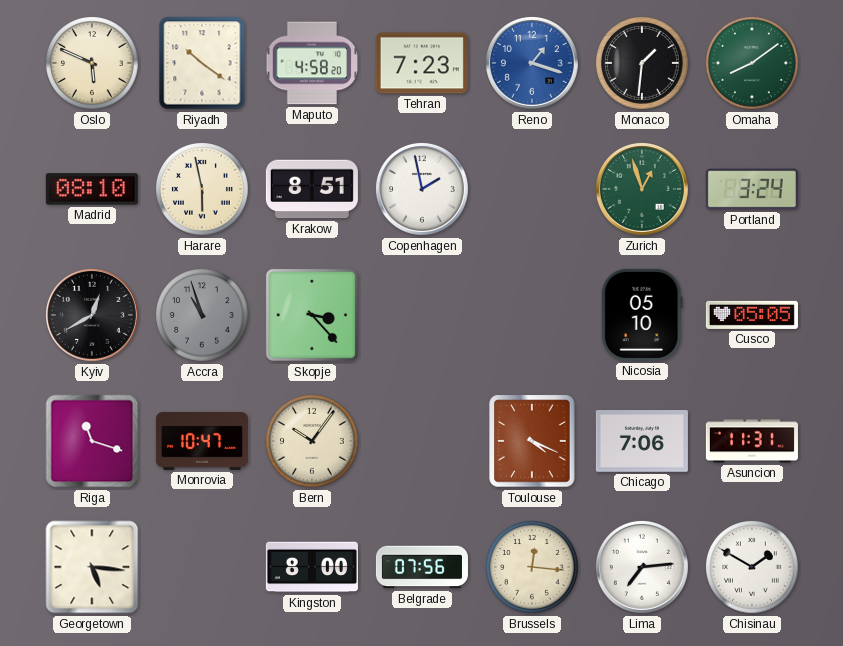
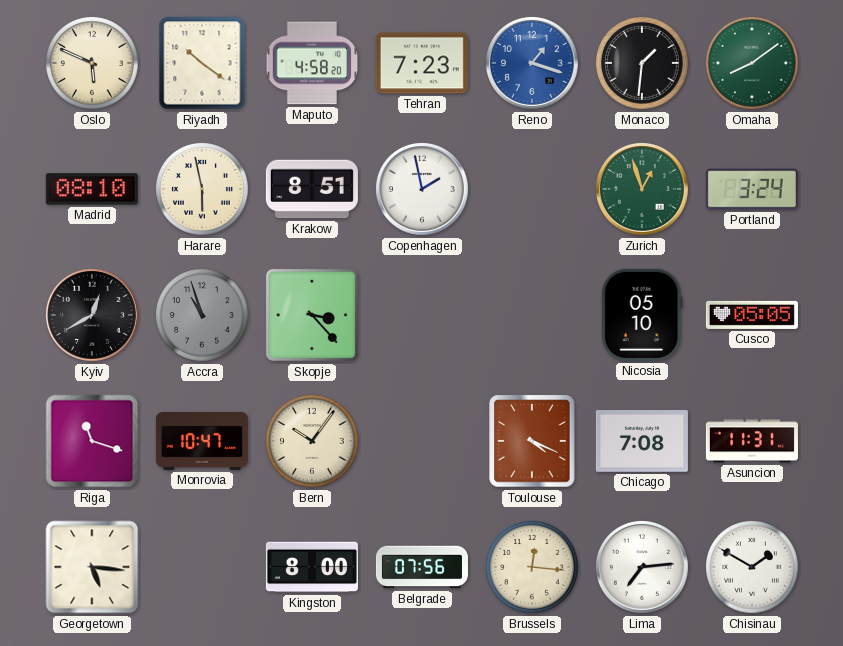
Chicago: 7:06 -> 7:08 (642, 442)
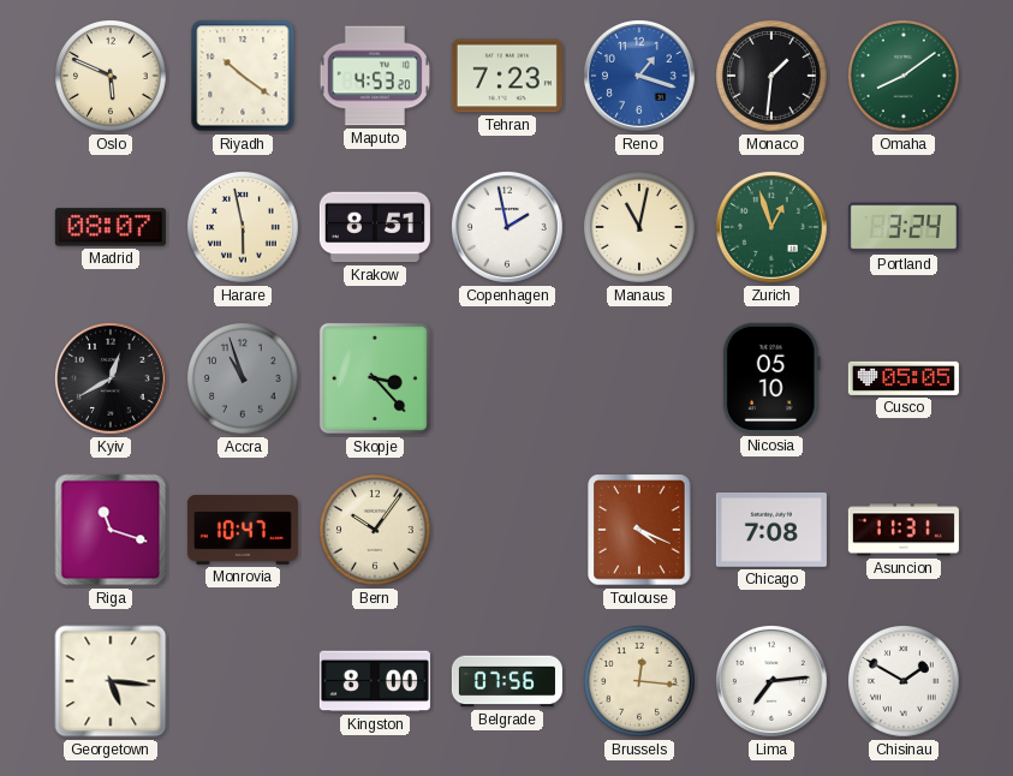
Maputo: 4:58 -> 4:53 (374, 76)
Madrid: 08:10 -> 08:07 (111, 227)
Manaus: none -> 11:02 (640, 228)
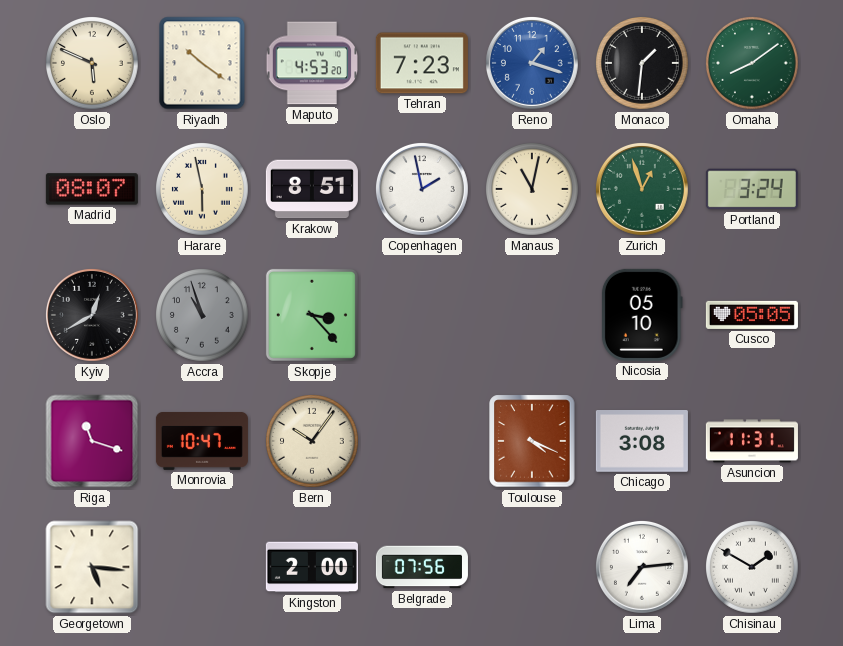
Chicago: 7:08 -> 3:08 (642, 442)
Kingston: 8:00 -> 2:00 (312, 567)
Brussels: 12:16 -> none (640, 682)
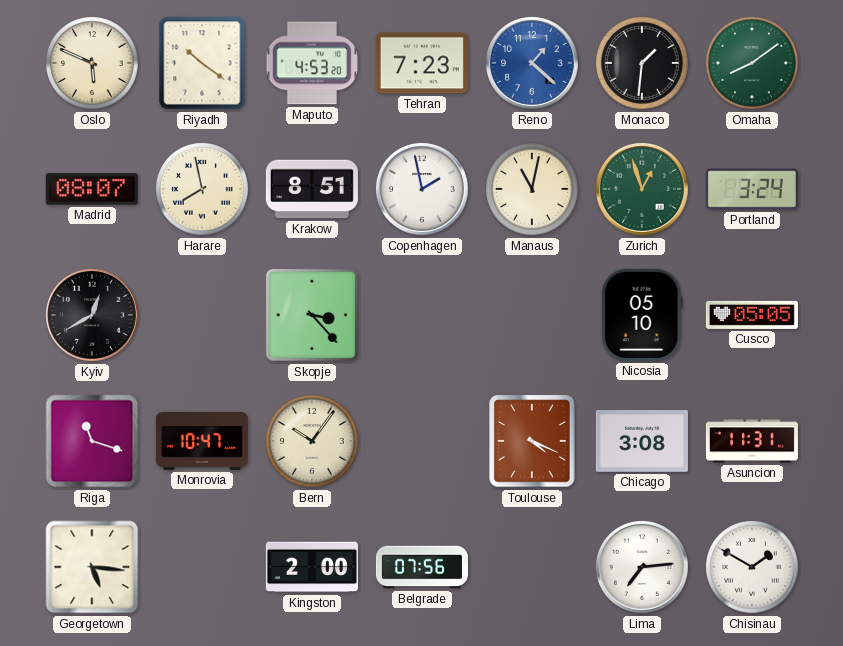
Reno: 1:18 -> 1:22 (532, 63)
Harare: 5:58 -> 7:58 (203, 190)
Accra: 10:57 -> none (203, 316)
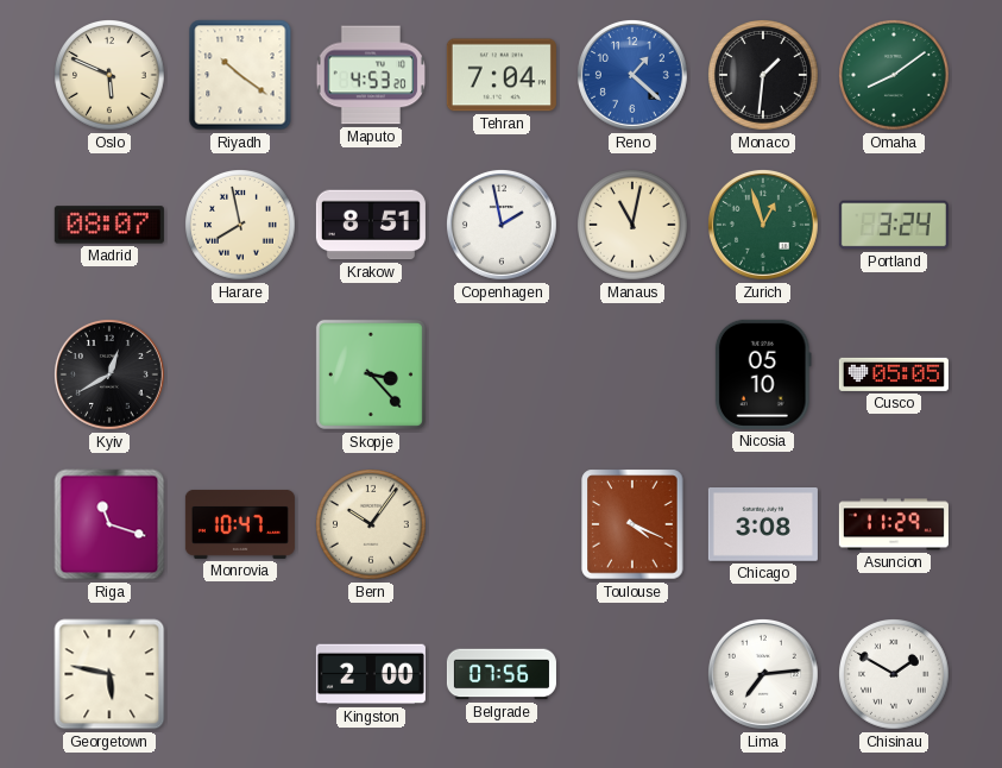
Tehran: 7:23 -> 7:04 (502, 75)
Asuncion: 11:31 -> 11:29 (894, 524)
Georgetown: 5:16 -> 5:47 (109, 674)
